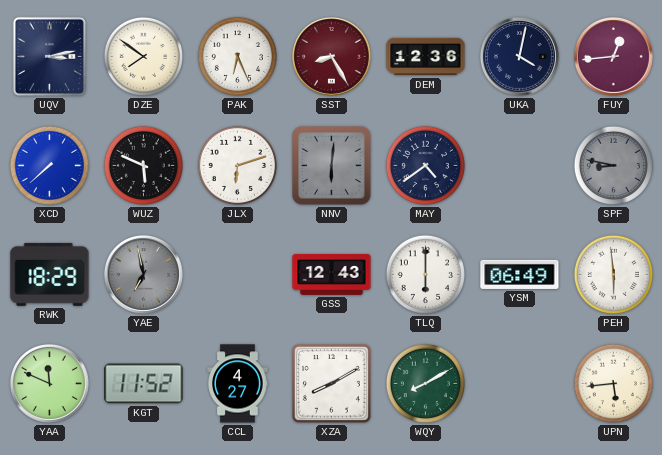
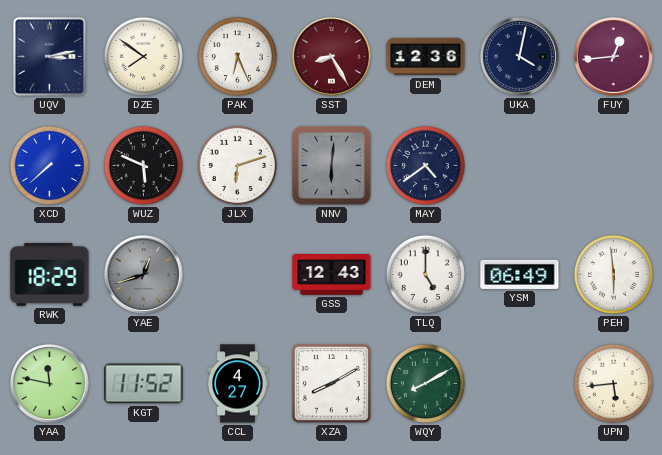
SPF: 8:47 -> none (613, 165)
YAE: 6:58 -> 12:42 (143, 274)
TLQ: 6:00 -> 5:00 (425, 274)
YAA: 11:49 -> 11:47 (49, 383)
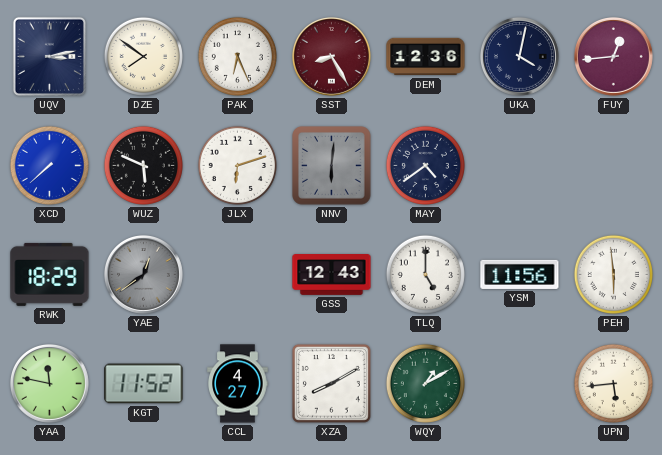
YAE: 12:42 -> 12:39 (143, 274)
YSM: 06:49 -> 11:56 (520, 274)
WQY: 8:10 -> 1:10 (425, 383)
